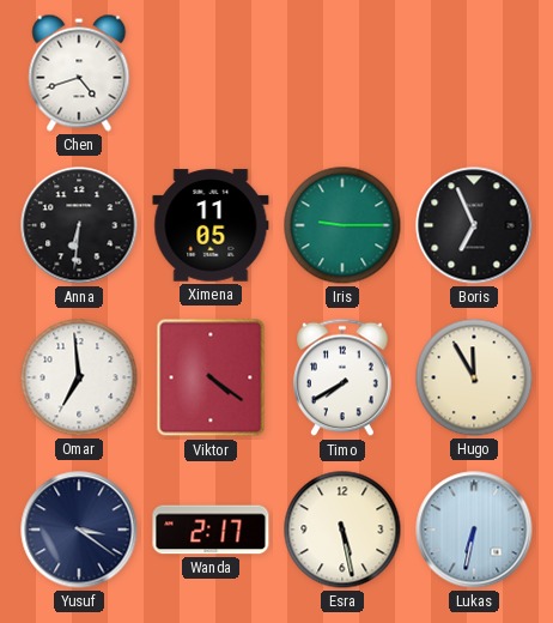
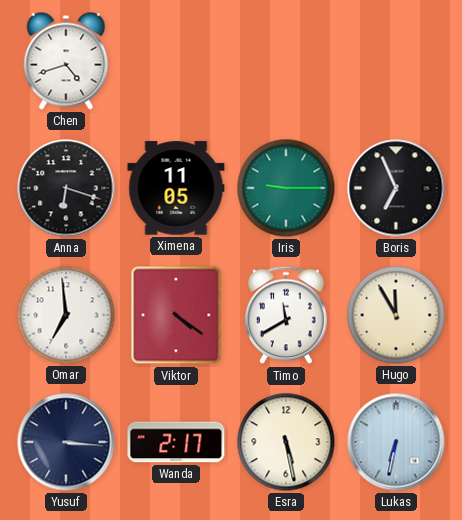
Anna: 6:31 -> 6:18 (66, 188)
Timo: 7:40 -> 11:40 (286, 315)
Yusuf: 3:21 -> 3:16 (66, 442)
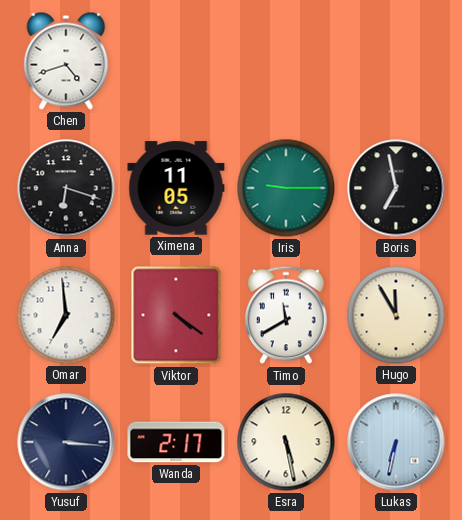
Boris: 6:56 -> 6:58 (396, 188)
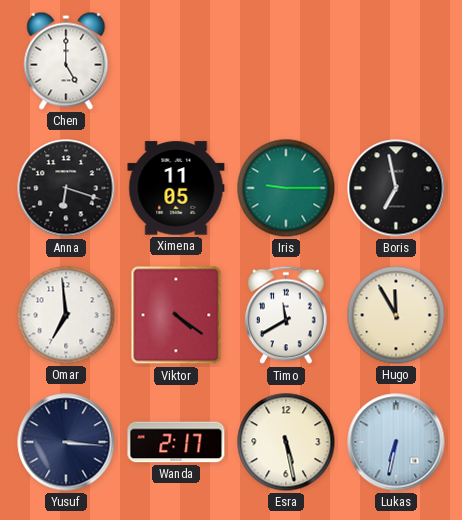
Chen: 4:42 -> 5:00 (66, 61)
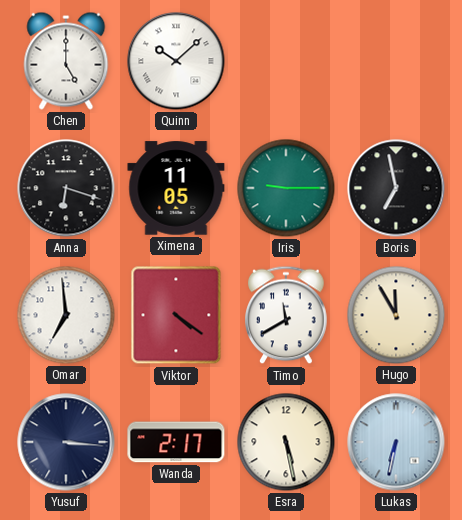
Quinn: none -> 10:08 (176, 61)
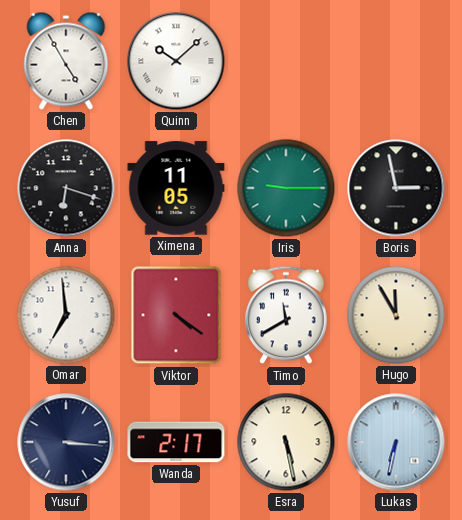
Chen: 5:00 -> 4:55 (66, 61)
Boris: 6:58 -> 2:58 (396, 188)
